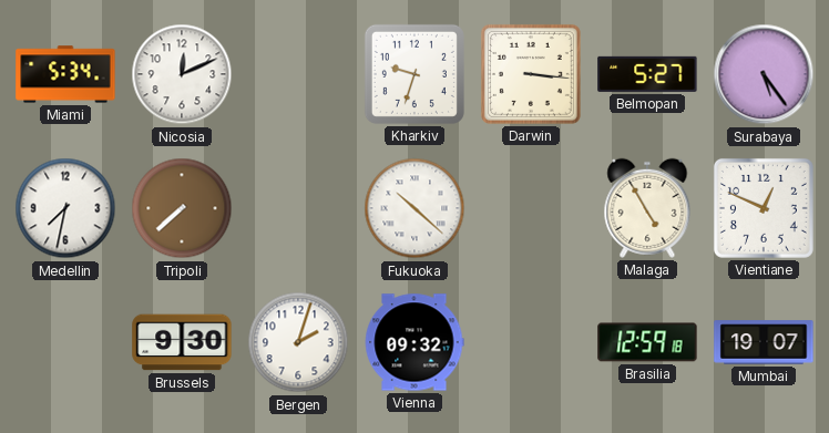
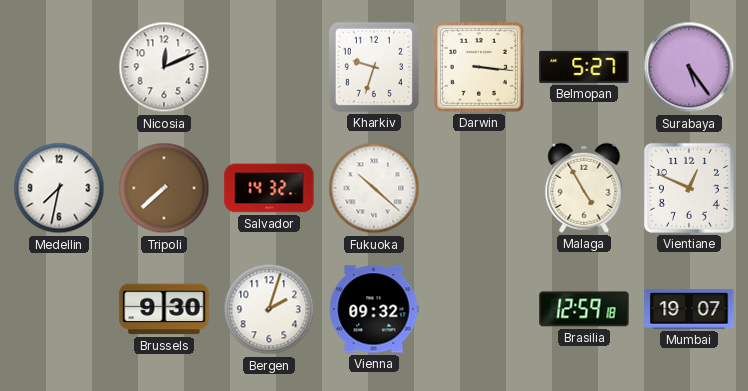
Miami: 5:34 -> none (65, 74)
Salvador: none -> 14:32 (269, 188)
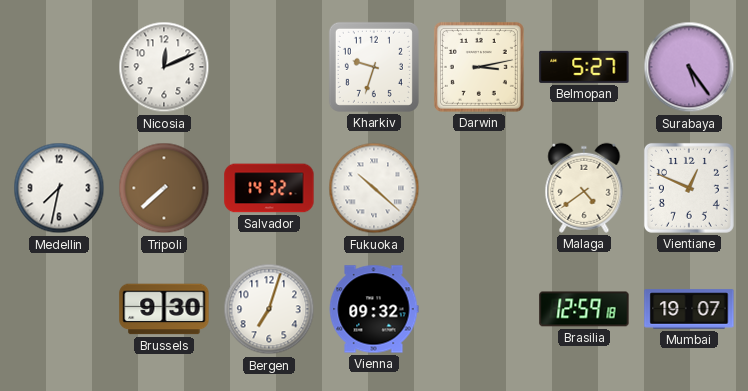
Darwin: 3:16 -> 3:13 (479, 67)
Malaga: 4:55 -> 4:39 (584, 188)
Bergen: 2:03 -> 7:03 (269, 309)
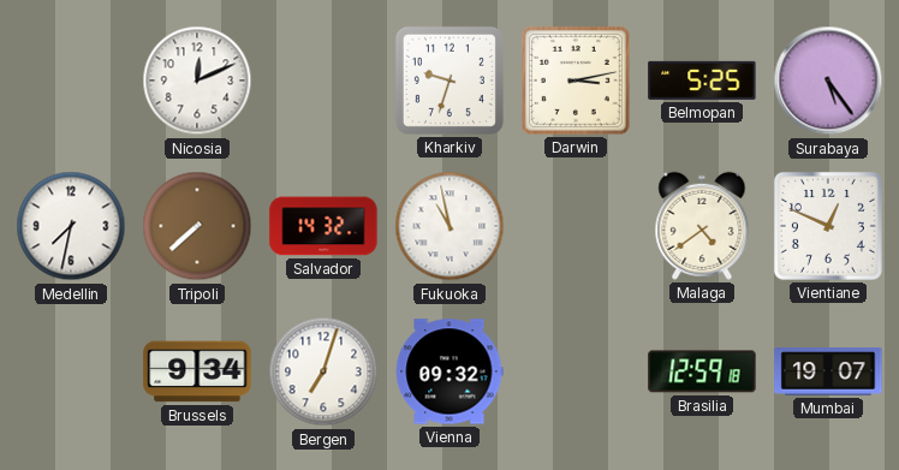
Belmopan: 5:27 -> 5:25 (702, 81)
Fukuoka: 10:22 -> 10:58 (449, 226)
Brussels: 9:30 -> 9:34 (197, 371)
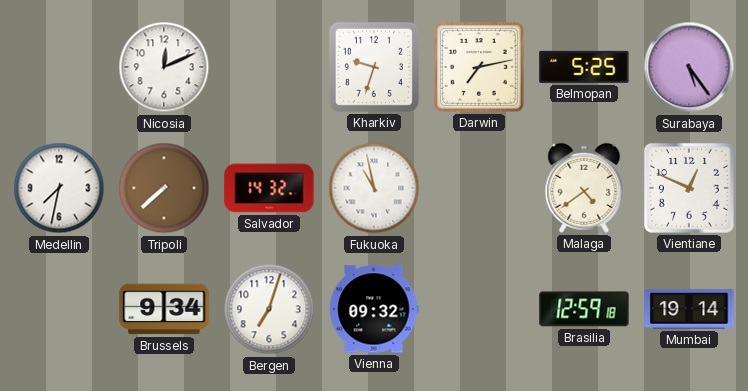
Darwin: 3:13 -> 7:13 (479, 67)
Mumbai: 19:07 -> 19:14 (689, 309)
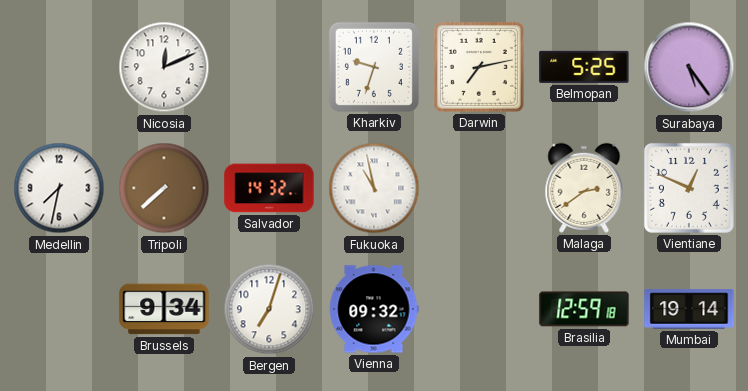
Malaga: 4:39 -> 2:39 (584, 188)
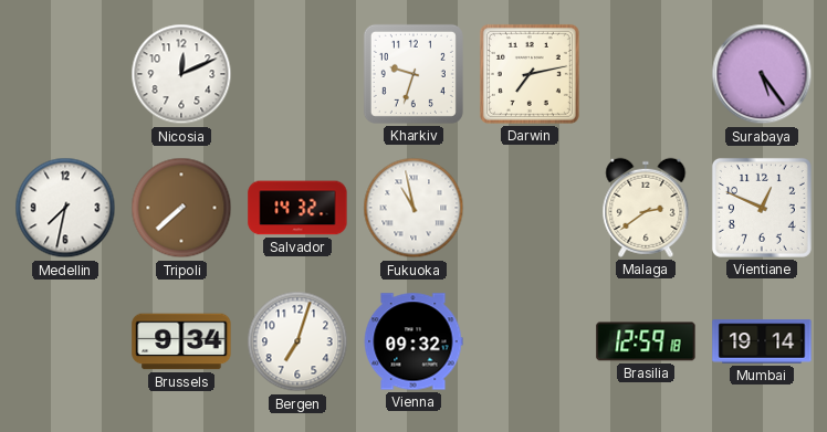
Belmopan: 5:25 -> none (584, 67)
